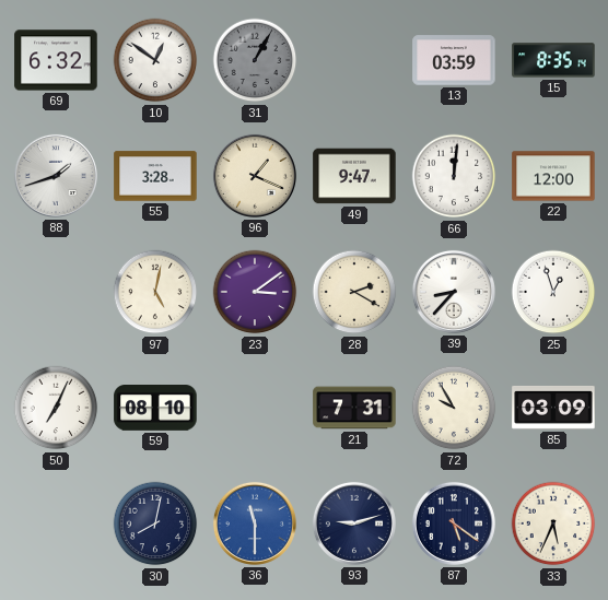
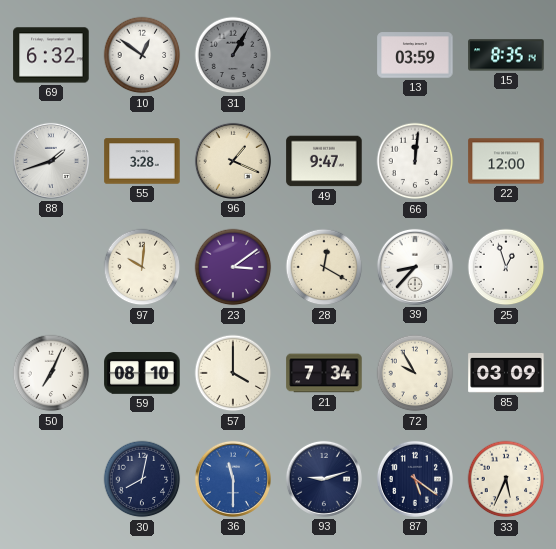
97: 5:02 -> 10:01 (142, 267)
28: 2:20 -> 12:20 (324, 267)
57: none -> 4:00 (233, 373)
21: 7:31 -> 7:34 (324, 373)
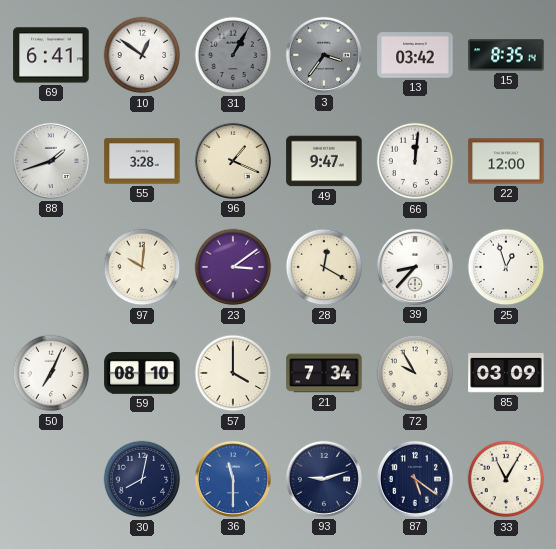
69: 6:32 -> 6:41 (51, 55)
3: none -> 3:36 (324, 55)
13: 03:59 -> 03:42 (415, 55)
33: 5:34 -> 11:05 (506, 479)
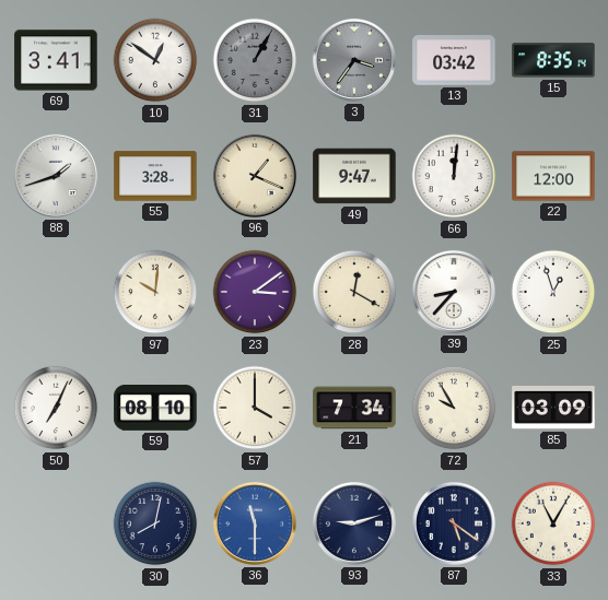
69: 6:41 -> 3:41 (56, 60)
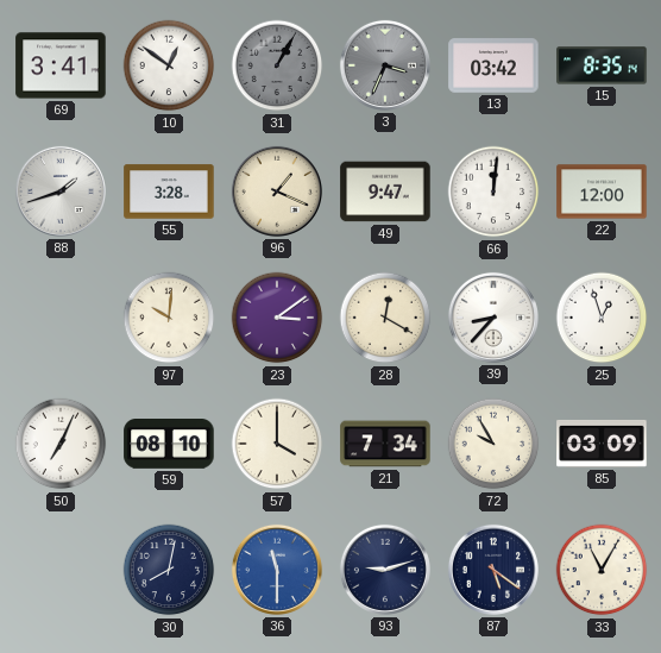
3: 3:36 -> 3:34 (385, 65)
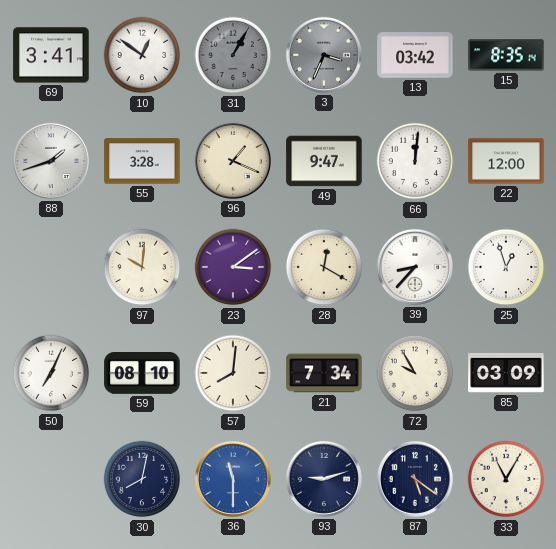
57: 4:00 -> 8:01 (233, 373)
